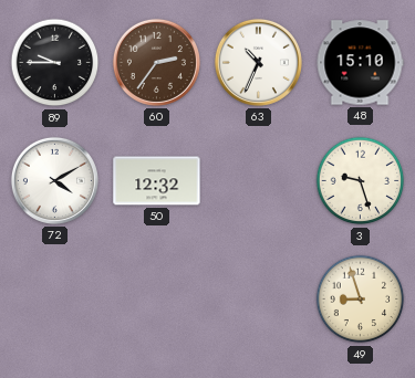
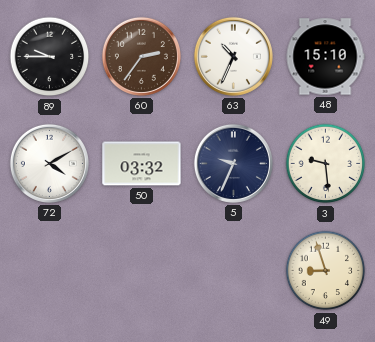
50: 12:32 -> 03:32 (142, 164)
5: none -> 9:34 (233, 163)
3: 9:27 -> 9:29 (326, 164)
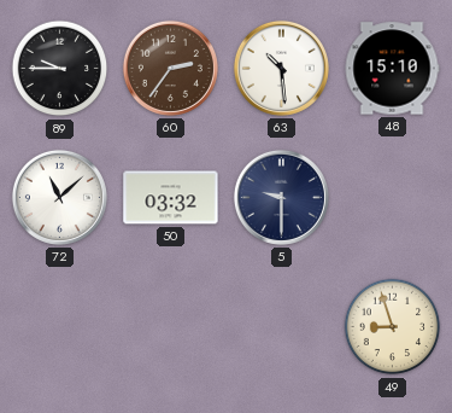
63: 10:34 -> 10:29 (281, 68)
72: 4:10 -> 11:08 (59, 197)
5: 9:34 -> 9:30 (281, 197)
3: 9:29 -> none (326, 164)
